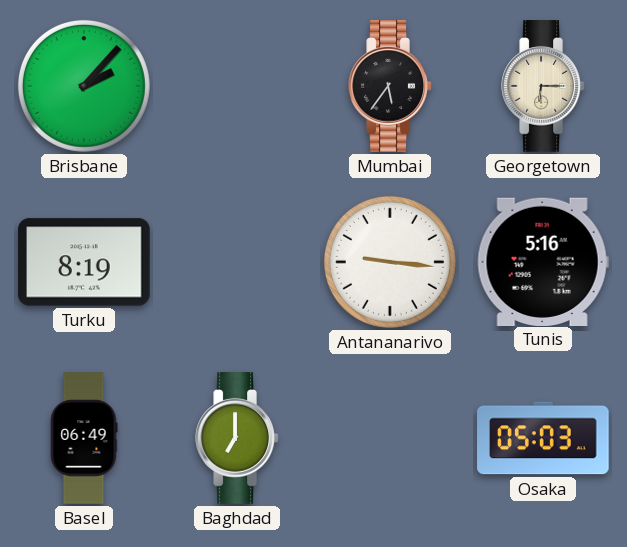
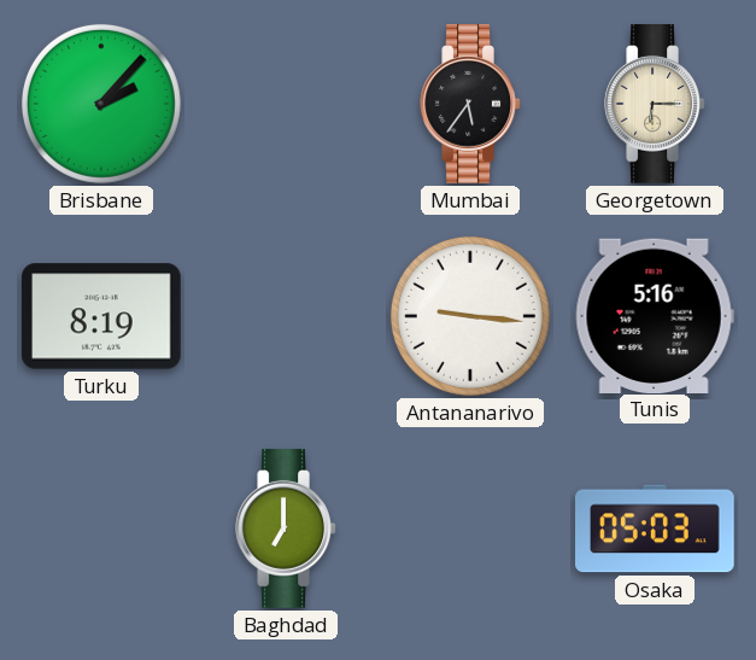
Basel: 06:49 -> none (84, 438)
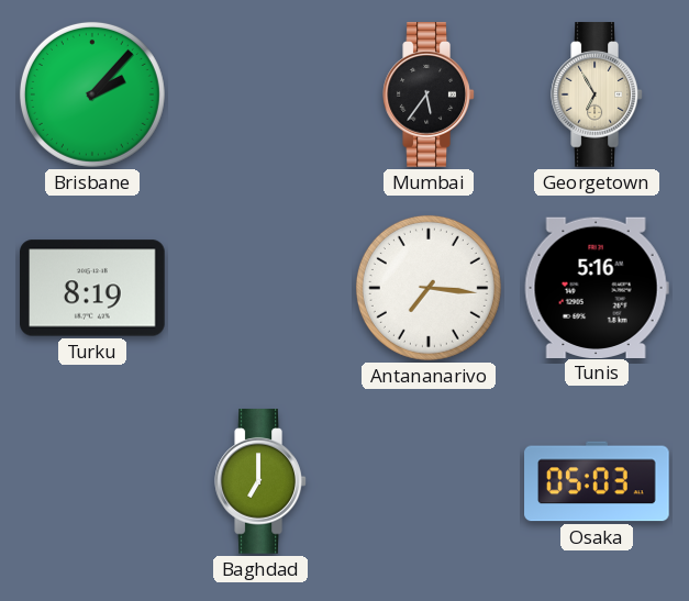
Georgetown: 6:15 -> 6:55 (597, 94)
Antananarivo: 9:16 -> 7:16 (429, 288)
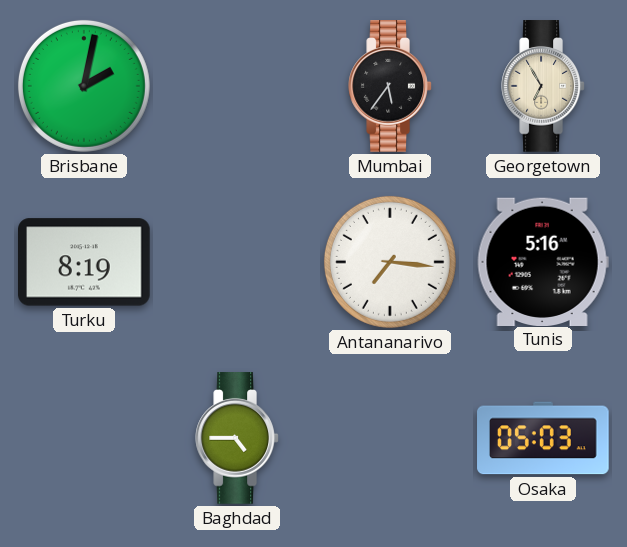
Brisbane: 2:07 -> 2:02 (84, 86)
Baghdad: 7:00 -> 4:45 (237, 438)
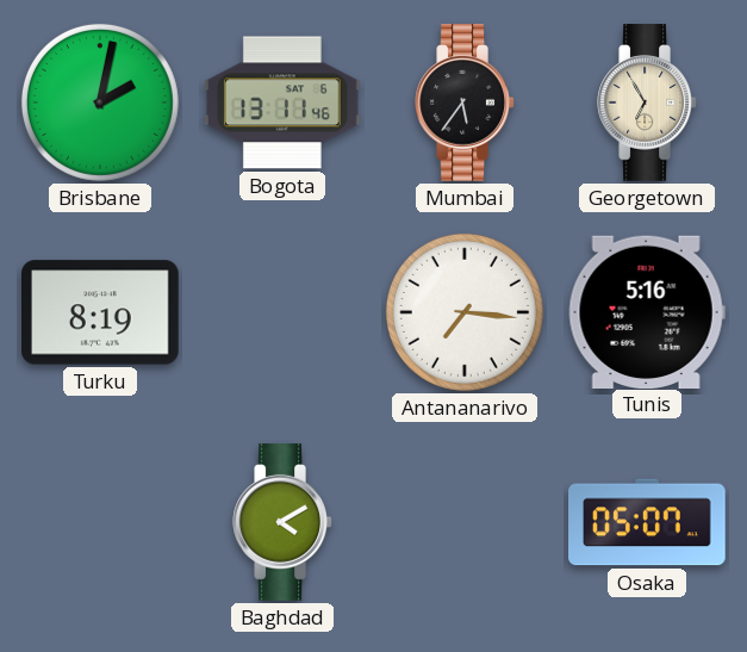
Bogota: none -> 13:11 (284, 103)
Baghdad: 4:45 -> 4:10 (282, 522)
Osaka: 05:03 -> 05:07 (647, 522)
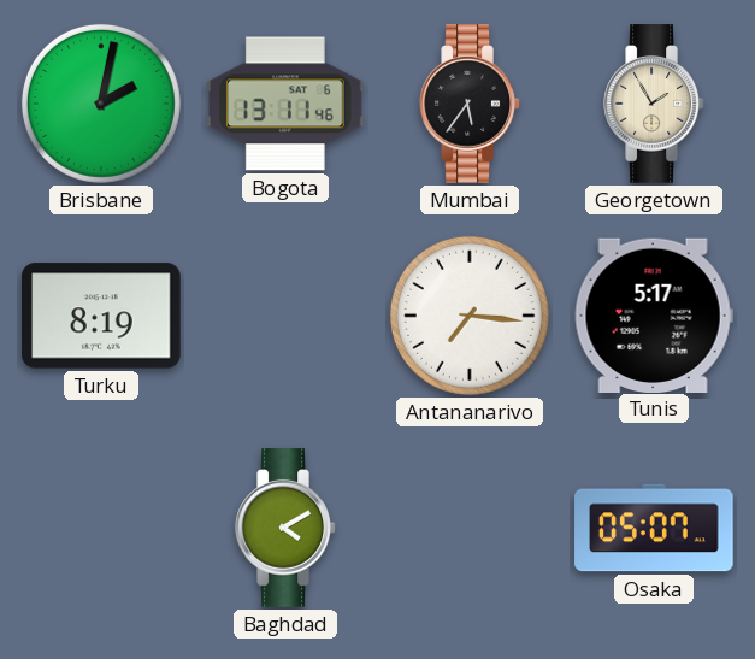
Georgetown: 6:55 -> 1:55 (654, 104)
Tunis: 5:16 -> 5:17 (654, 314)
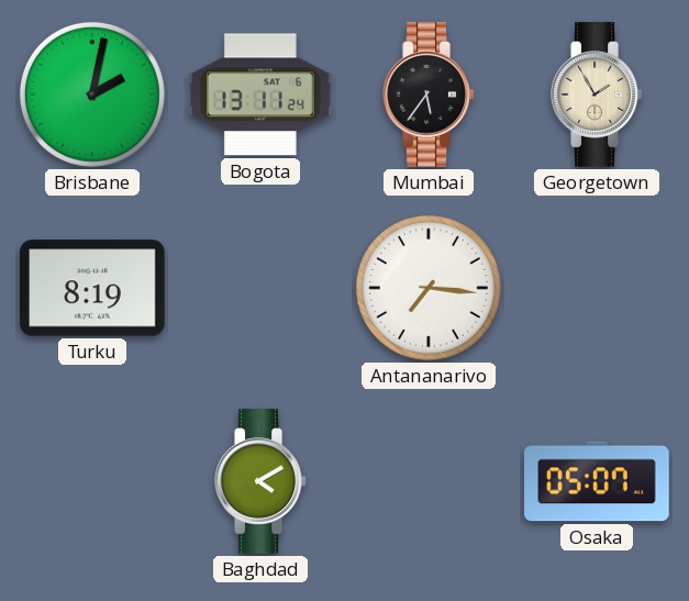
Bogota: 13:11:46 -> 13:11:24 (262, 94)
Tunis: 5:17 -> none (654, 314)
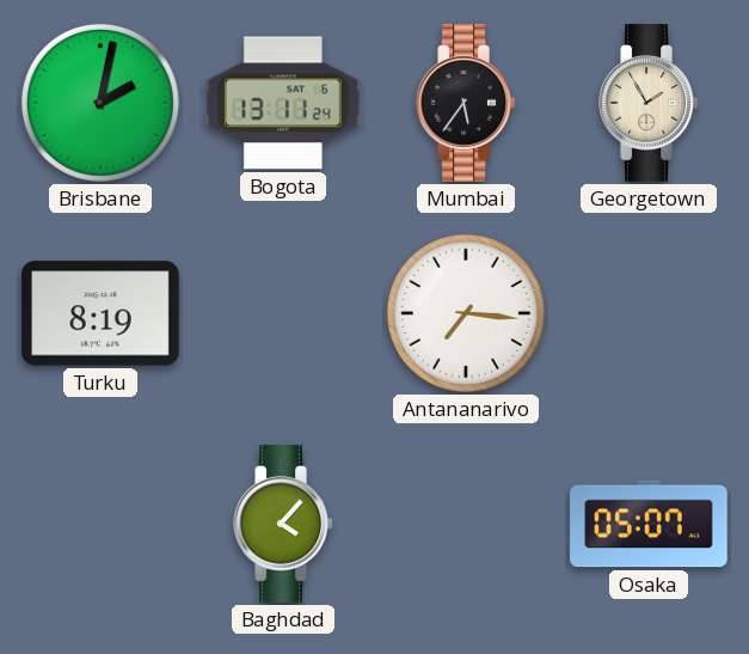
Baghdad: 4:10 -> 4:07 (283, 524)
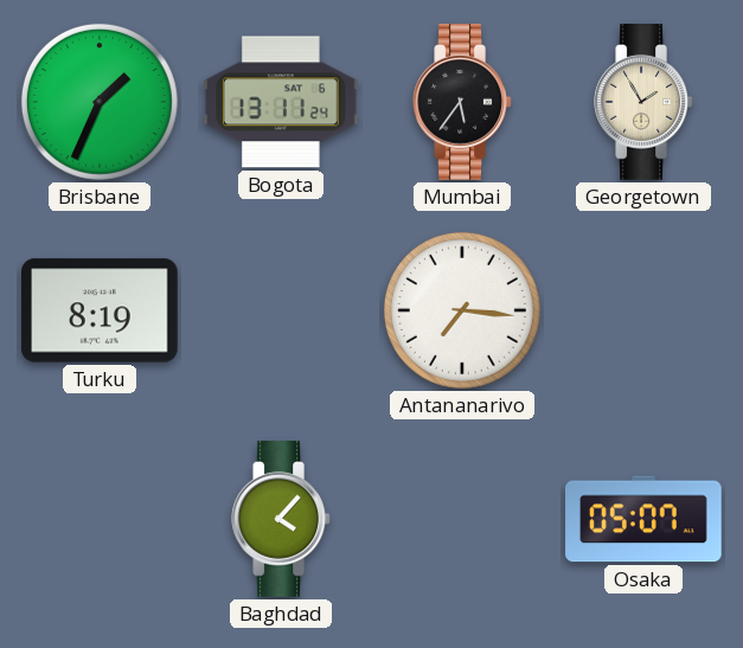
Brisbane: 2:02 -> 1:34 (100, 102)
